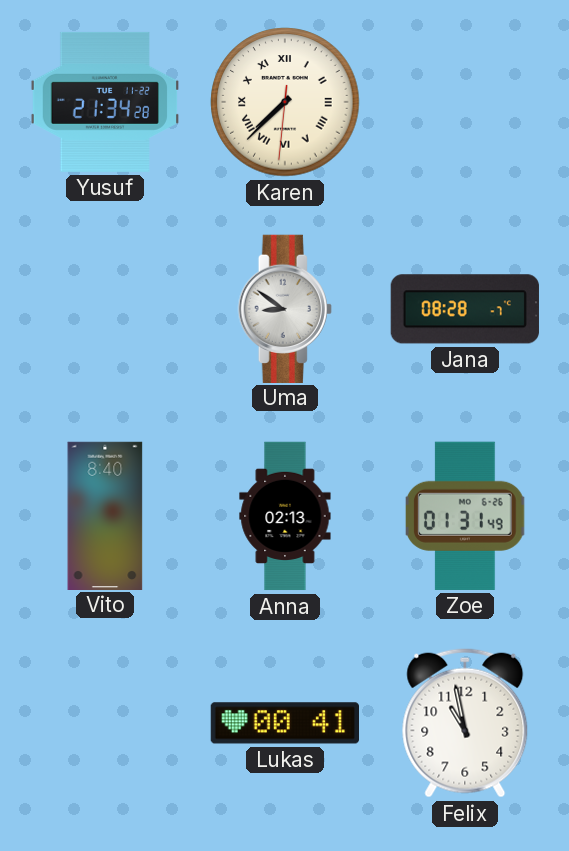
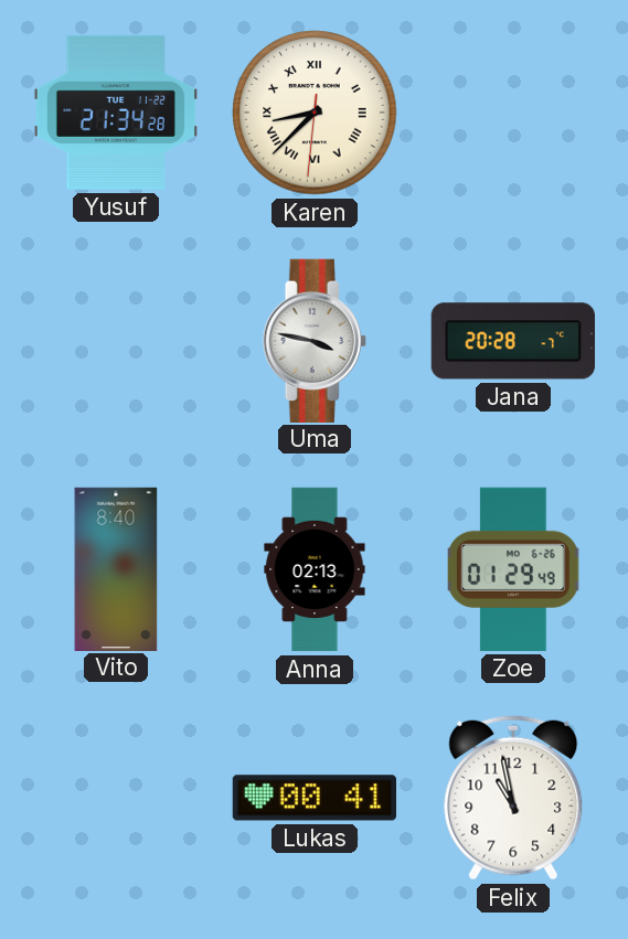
Karen: 7:37 -> 8:37 (315, 113)
Uma: 8:51 -> 3:47 (315, 340)
Jana: 08:28 -> 20:28 (513, 341)
Zoe: 01:31 -> 01:29 (514, 569)
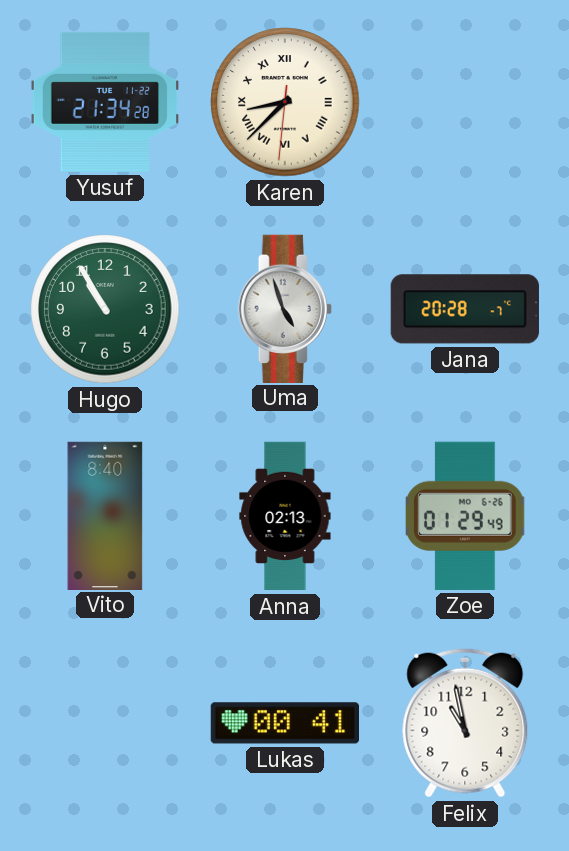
Hugo: none -> 10:55 (105, 309)
Uma: 3:47 -> 4:57 (285, 308)
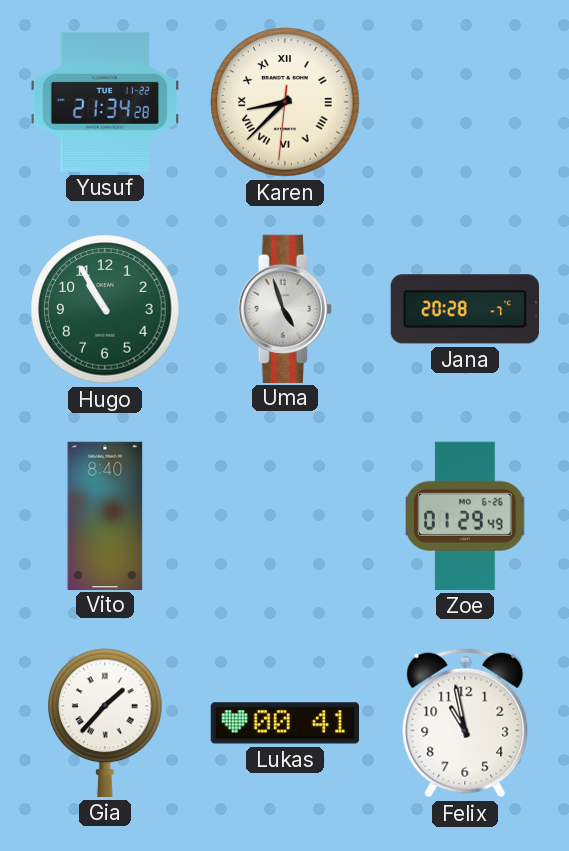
Anna: 02:13 -> none (285, 516)
Gia: none -> 1:37 (105, 723)
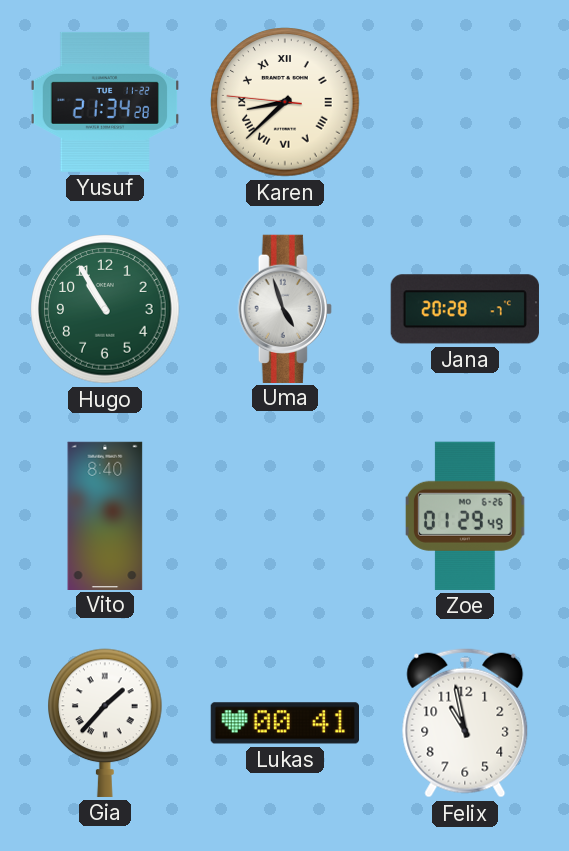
Karen: 8:37:31 -> 8:37:46 (285, 102)
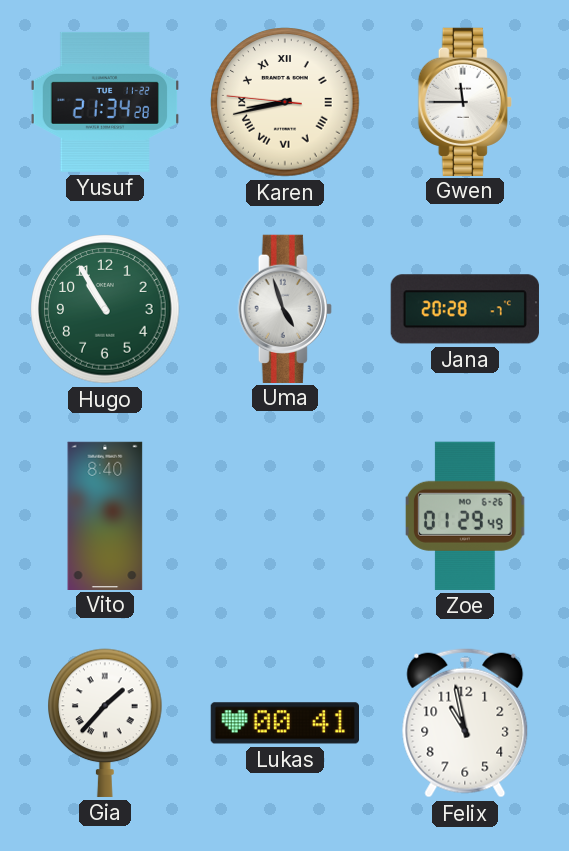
Karen: 8:37 -> 8:42 (285, 102)
Gwen: none -> 11:45 (465, 101)
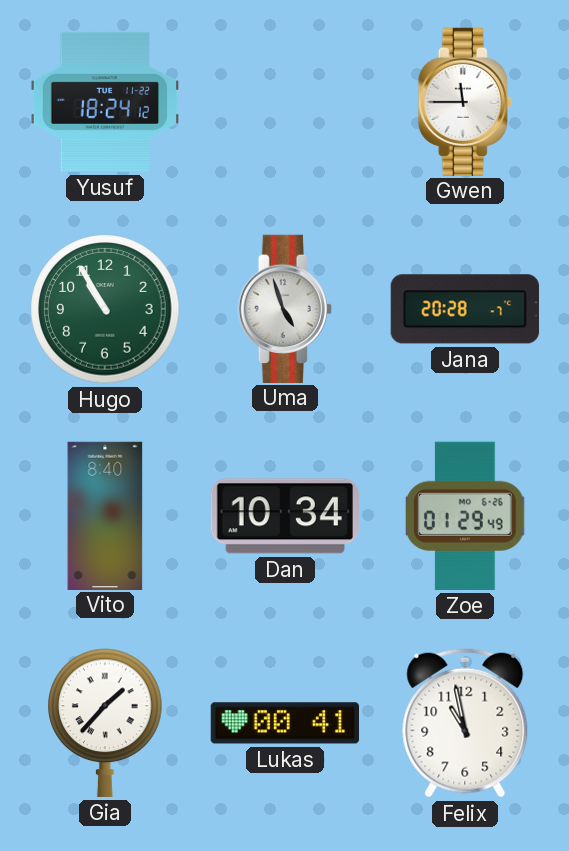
Yusuf: 21:34 -> 18:24 (104, 102)
Karen: 8:42 -> none (285, 102)
Dan: none -> 10:34 (285, 516)
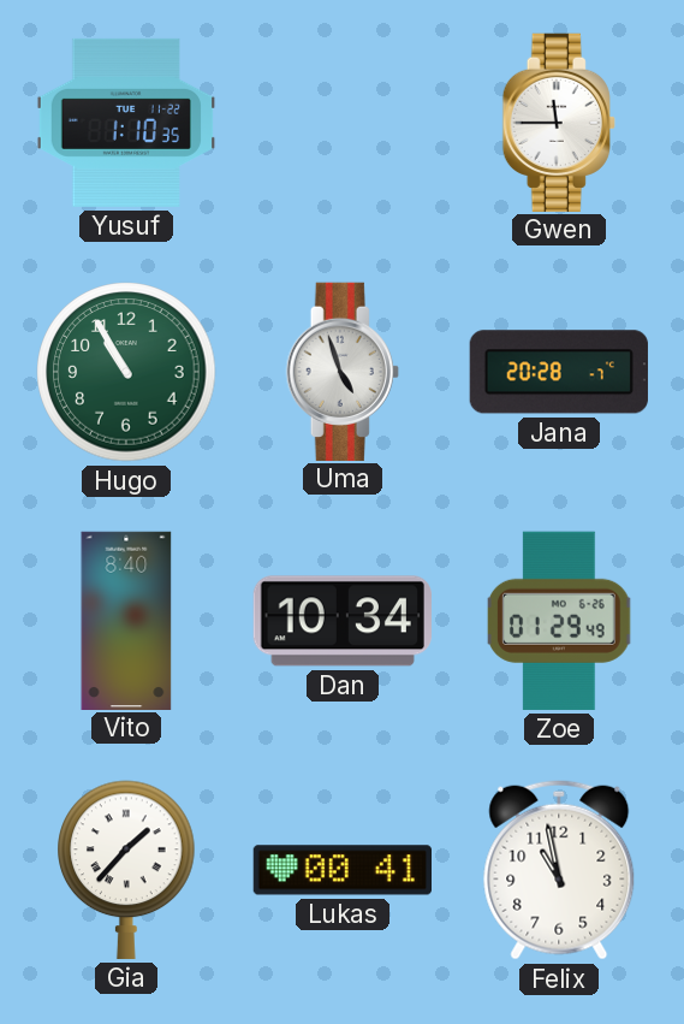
Yusuf: 18:24 -> 1:10 (125, 123)
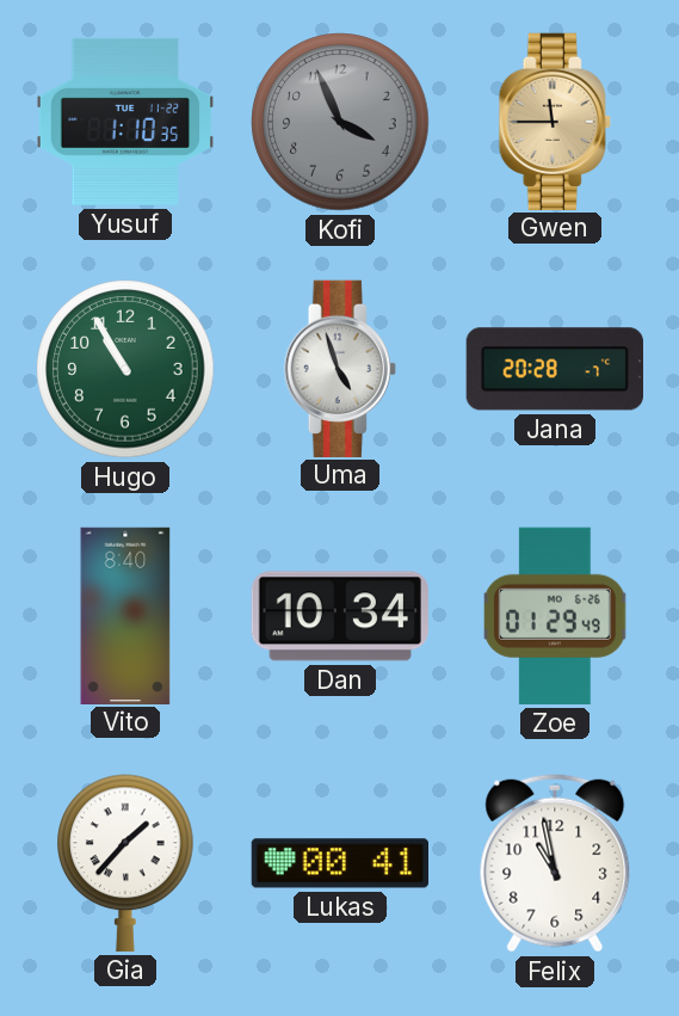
Kofi: none -> 3:56 (340, 122)
Gwen dial: white -> champagne (555, 121)
